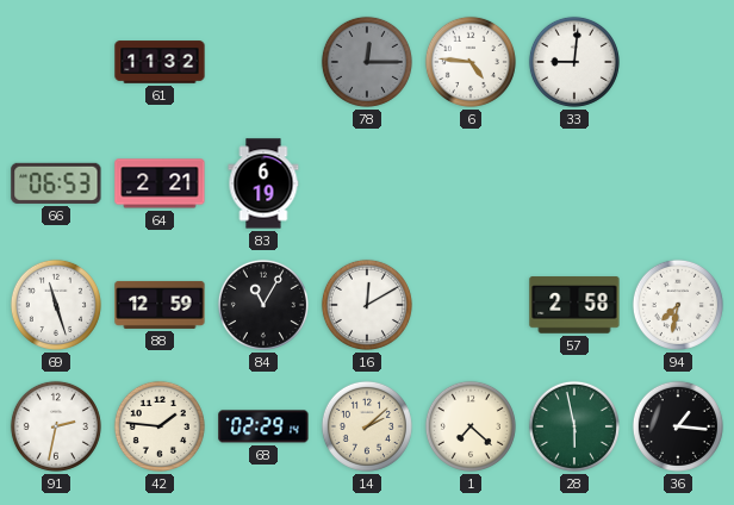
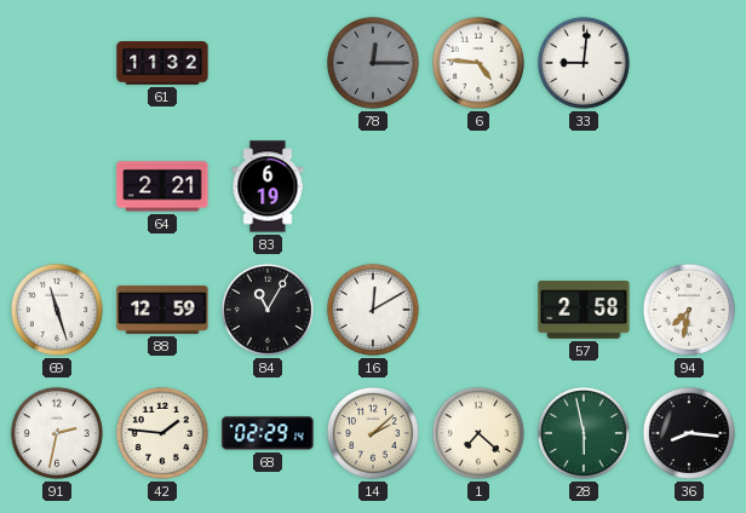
66: 06:53 -> none (56, 183)
36: 1:16 -> 8:16 (689, 433)
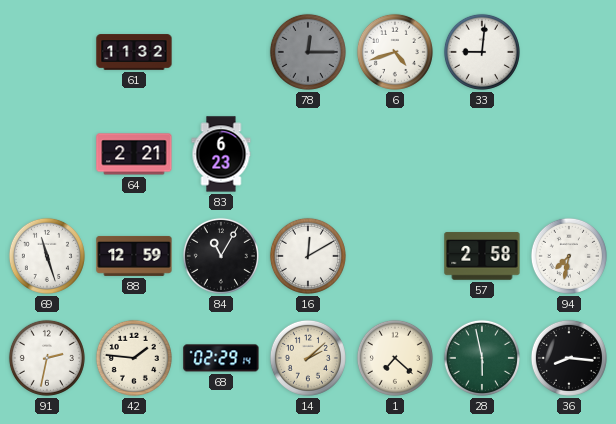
6: 4:46 -> 4:42 (395, 52)
83: 6:19 -> 6:23 (221, 154)
